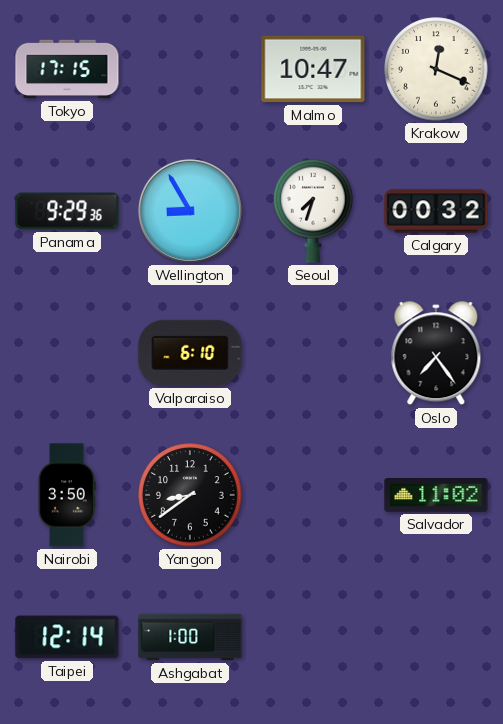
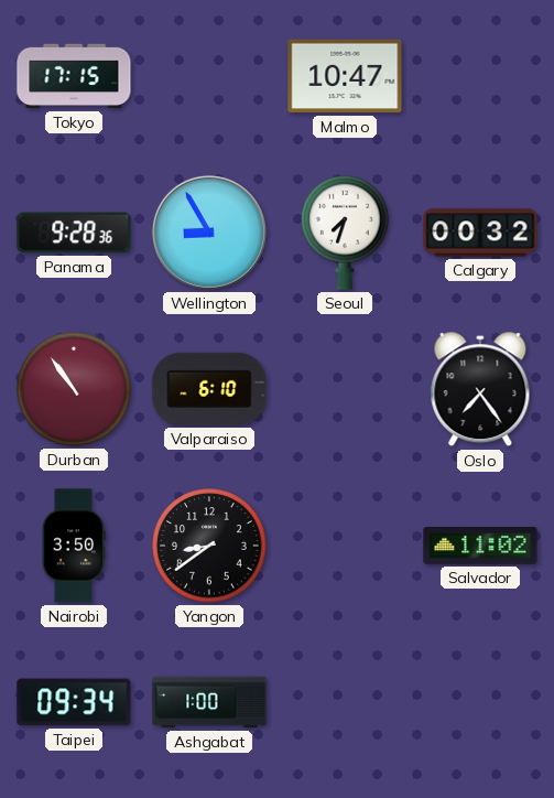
Krakow: 12:19 -> none (436, 69)
Panama: 9:29 -> 9:28 (74, 233)
Durban: none -> 10:54 (74, 389)
Taipei: 12:14 -> 09:34 (74, 702)
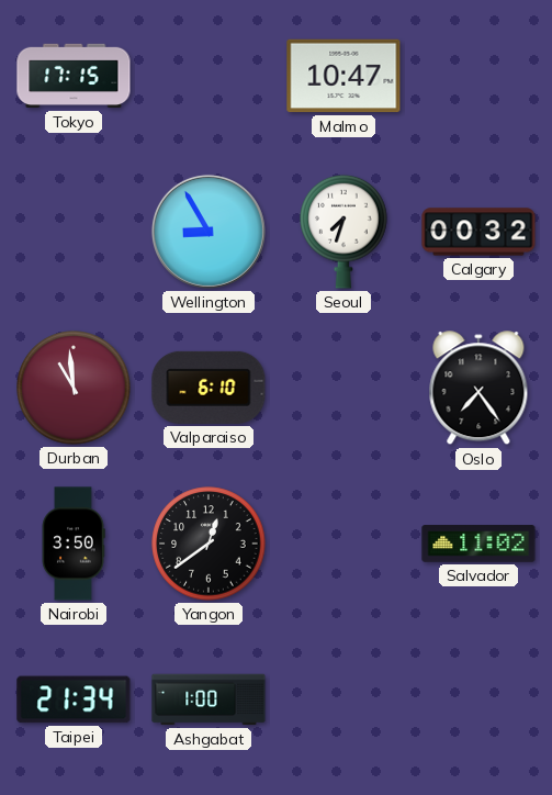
Panama: 9:28 -> none (74, 233)
Durban: 10:54 -> 10:59 (74, 388)
Yangon: 8:39 -> 12:39 (209, 544)
Taipei: 09:34 -> 21:34 (74, 699)
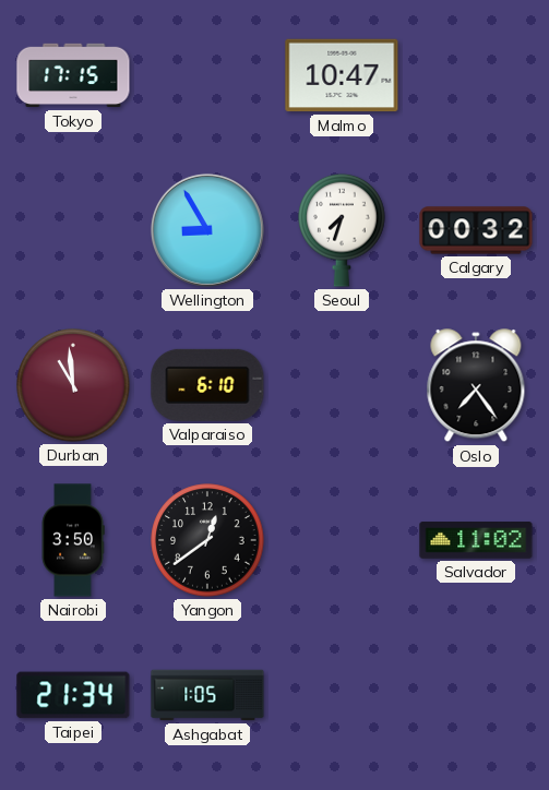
Ashgabat: 1:00 -> 1:05 (207, 695)
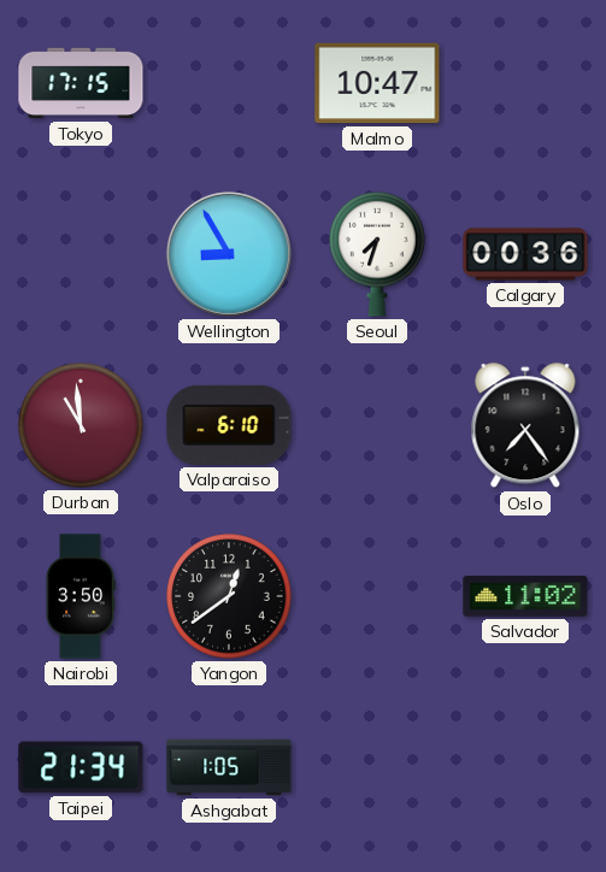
Calgary: 00:32 -> 00:36 (525, 254)
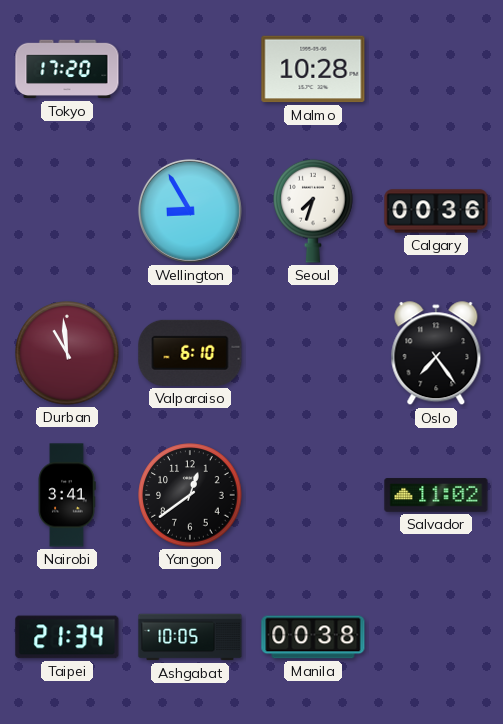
Tokyo: 17:15 -> 17:20 (67, 69)
Malmo: 10:47 -> 10:28 (313, 69)
Nairobi: 3:50 -> 3:41 (67, 495)
Ashgabat: 1:05 -> 10:05 (190, 637)
Manila: none -> 00:38 (313, 637)
